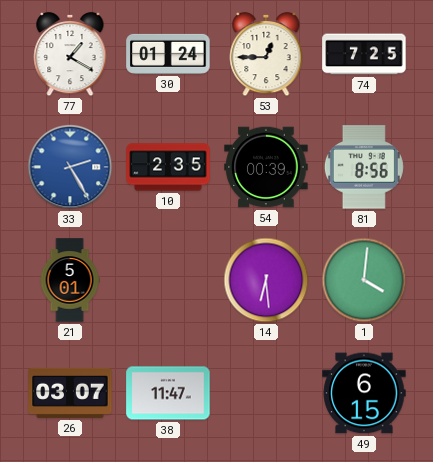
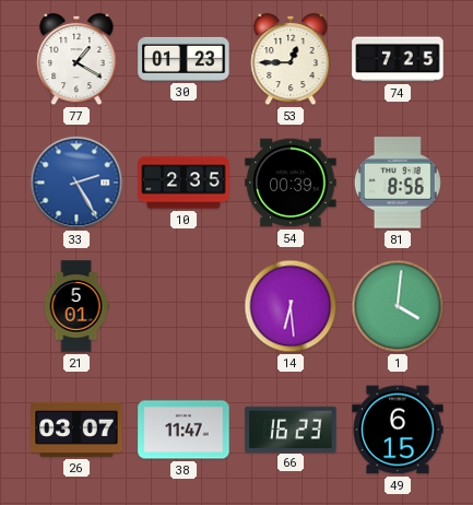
30: 01:24 -> 01:23 (184, 59)
66: none -> 16:23 (291, 428)
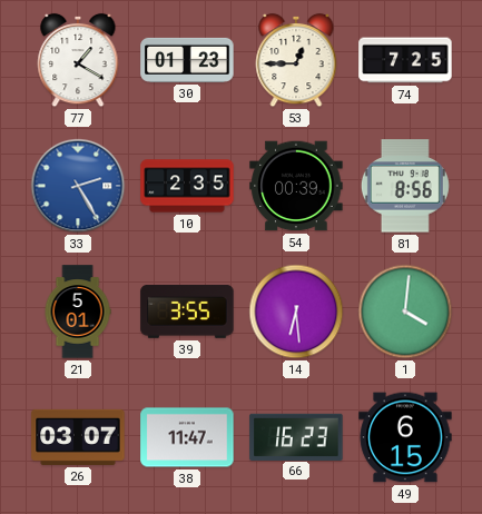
39: none -> 3:55 (187, 312)
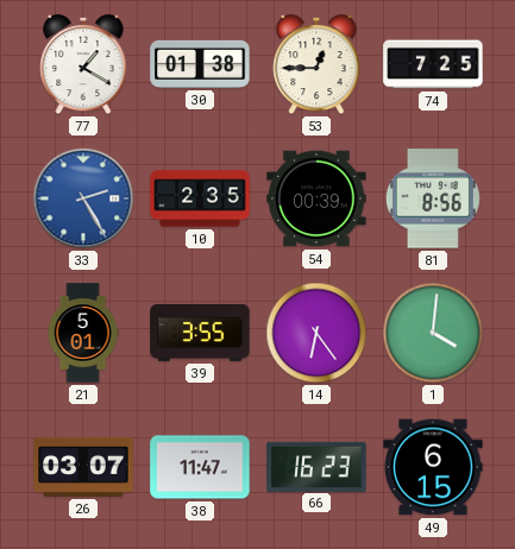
30: 01:23 -> 01:38 (200, 64)
14: 6:29 -> 6:24 (316, 333)
